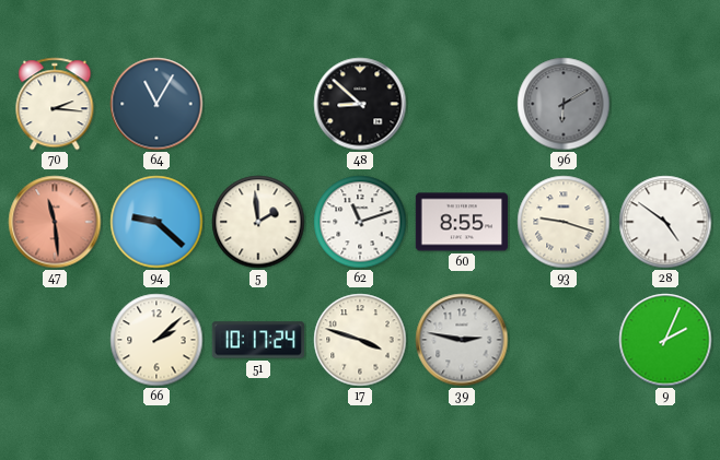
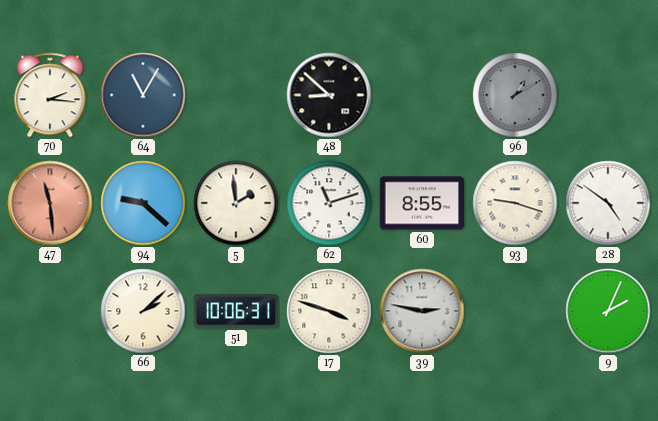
96: 6:10 -> 1:10 (515, 95)
51: 10:17 -> 10:06 (235, 311)
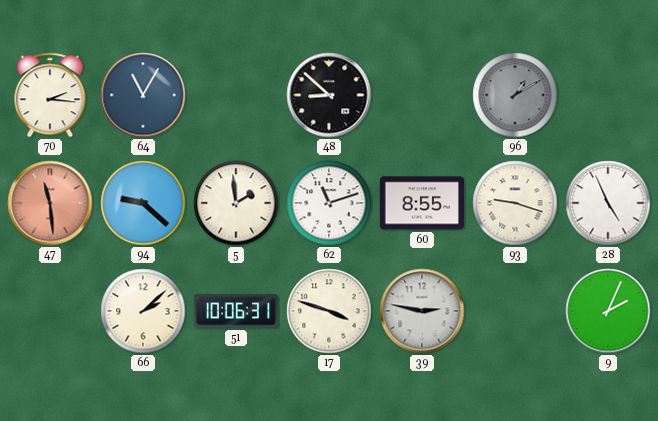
28: 4:51 -> 4:56 (608, 203)
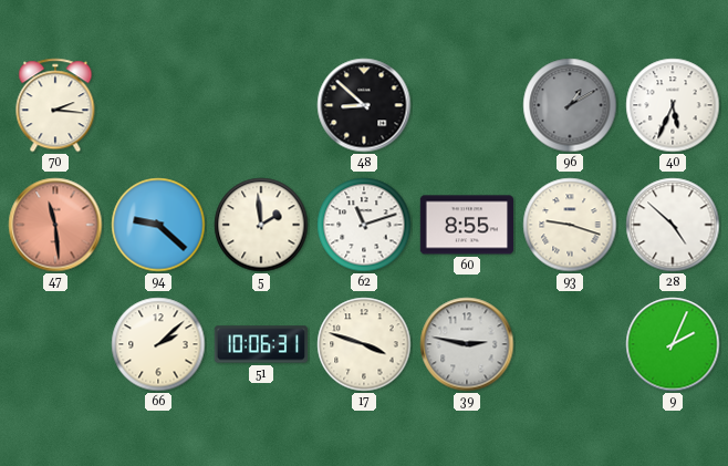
64: 11:05 -> none (143, 95)
40: none -> 5:34 (673, 105)
28: 4:56 -> 4:52 (673, 225)
